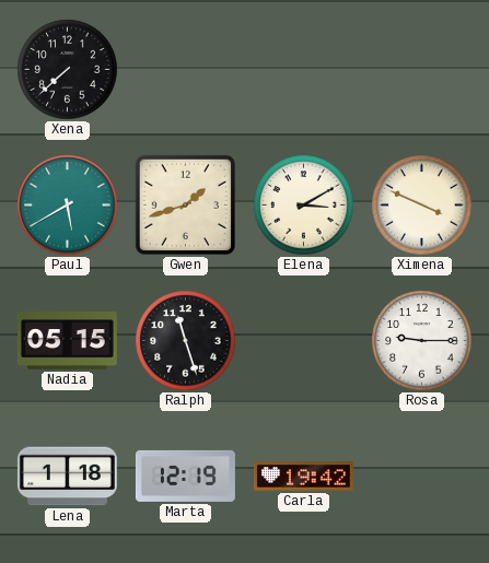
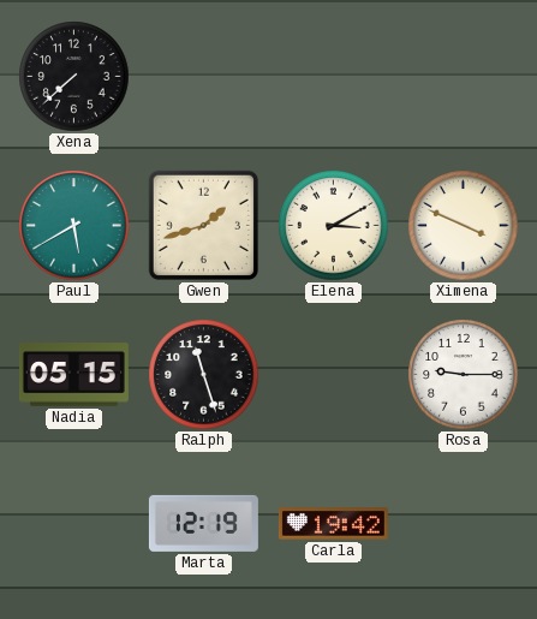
Lena: 1:18 -> none (67, 477)
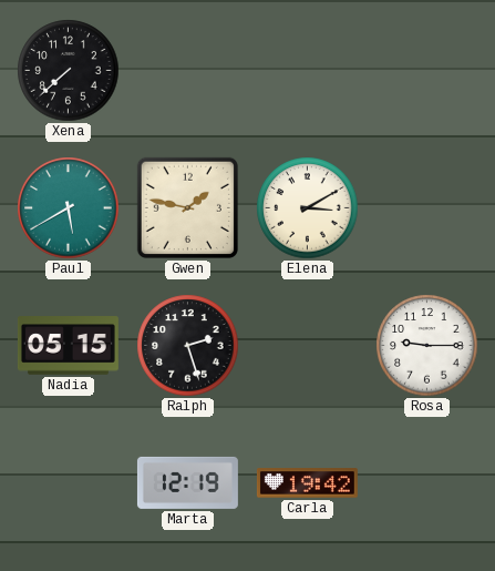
Gwen: 1:42 -> 1:47 (187, 207)
Ximena: 3:49 -> none (464, 226)
Ralph: 11:27 -> 2:27 (188, 346)
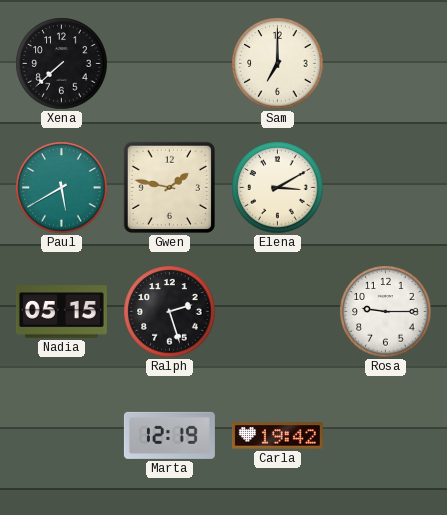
Sam: none -> 7:00 (278, 64)
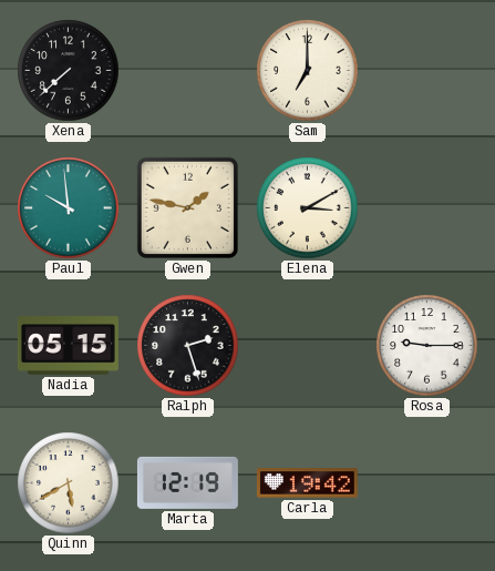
Paul: 5:40 -> 9:59 (69, 208)
Quinn: none -> 5:40 (69, 483)
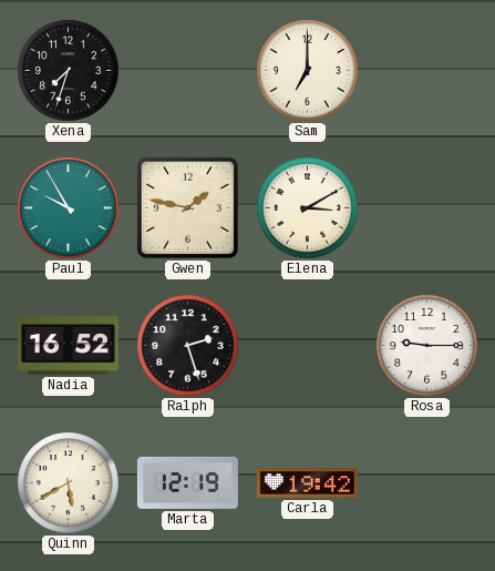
Xena: 7:38 -> 7:33 (69, 71)
Paul: 9:59 -> 9:55 (69, 208)
Nadia: 05:15 -> 16:52 (68, 346)
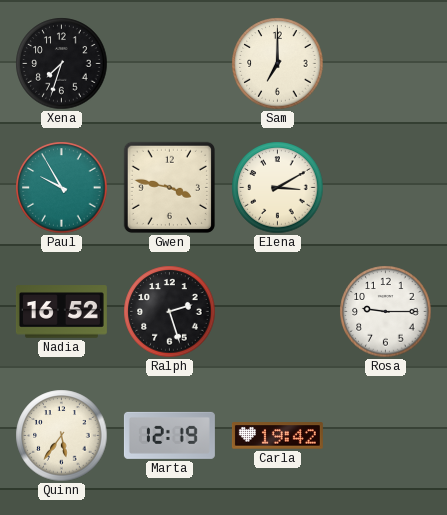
Gwen: 1:47 -> 3:47 (169, 187)
Quinn: 5:40 -> 5:36 (62, 436)
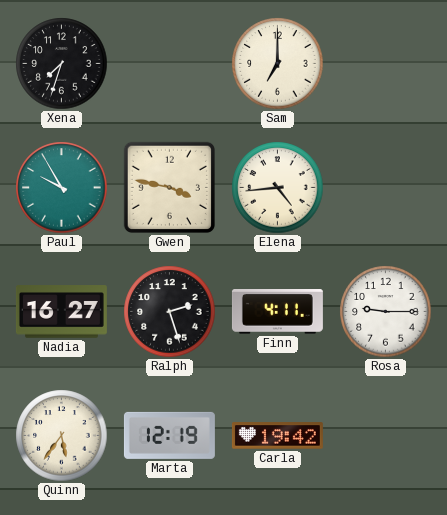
Elena: 3:10 -> 4:44 (278, 188)
Nadia: 16:52 -> 16:27 (61, 312)
Finn: none -> 4:11 (277, 312)
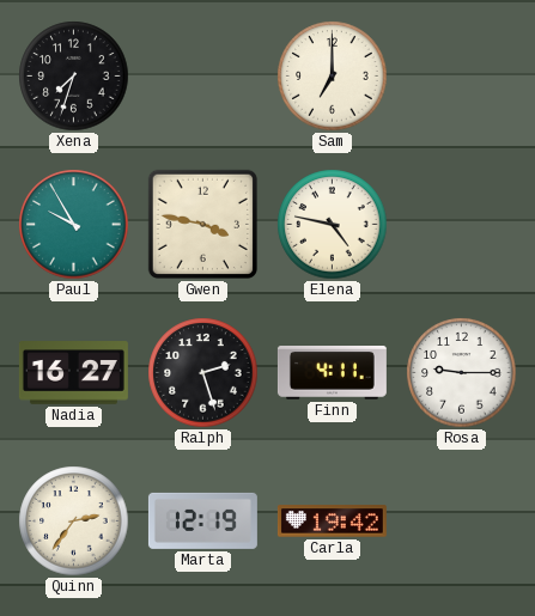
Elena: 4:44 -> 4:47 (333, 225)
Quinn: 5:36 -> 2:36 (74, 522)
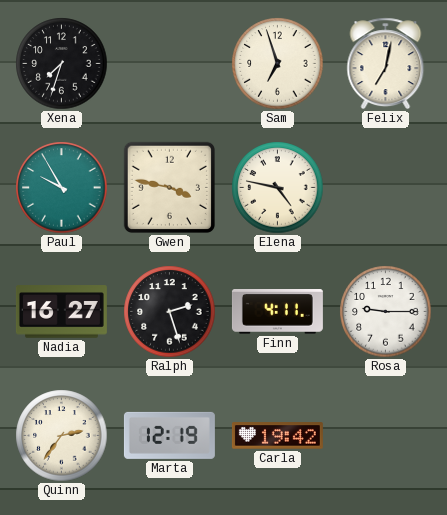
Sam: 7:00 -> 6:57 (278, 64)
Felix: none -> 7:02 (386, 64)
